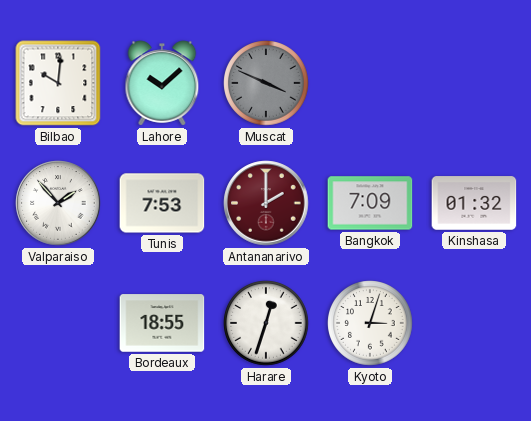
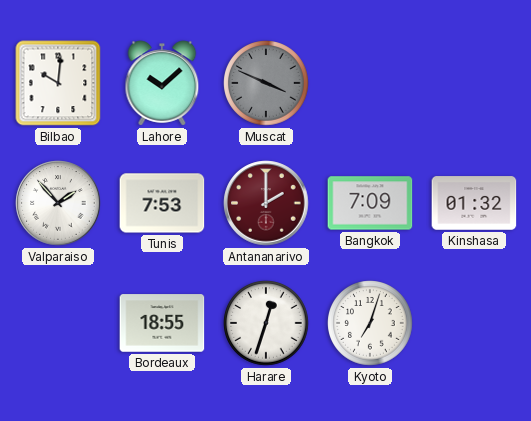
Kyoto: 3:03 -> 7:03 (370, 323)
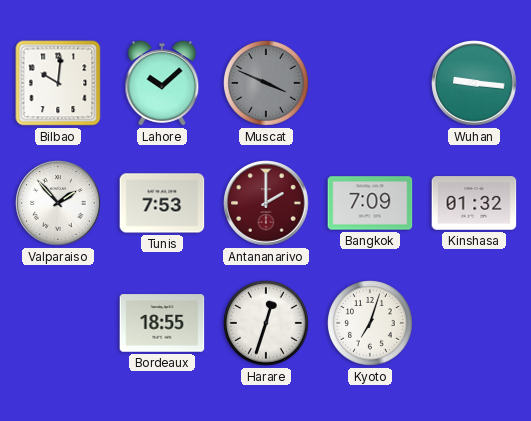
Wuhan: none -> 9:16 (474, 83)
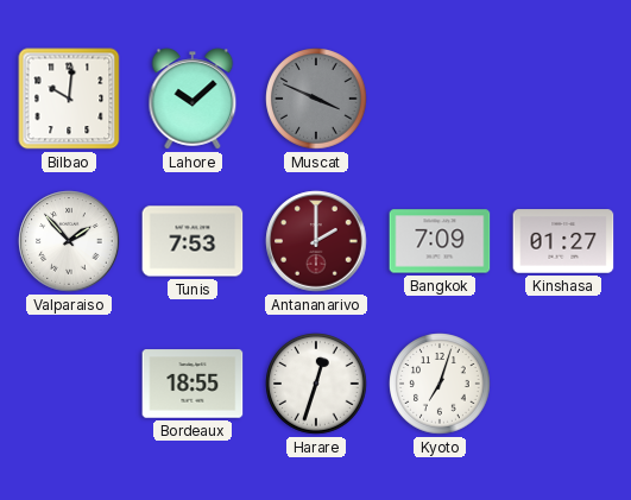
Wuhan: 9:16 -> none (474, 83)
Kinshasa: 01:32 -> 01:27 (563, 241)
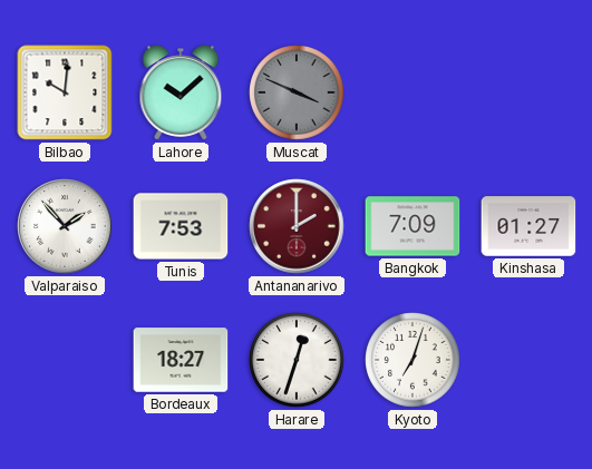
Bordeaux: 18:55 -> 18:27 (181, 360)
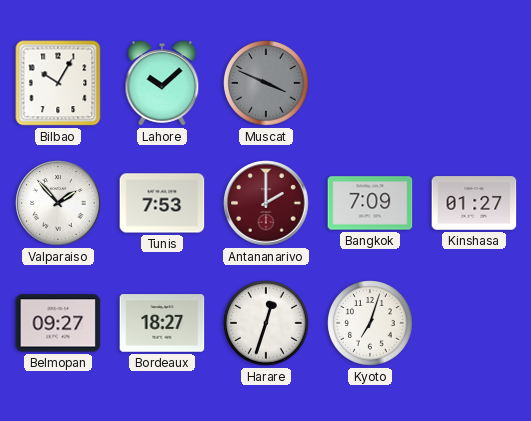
Bilbao: 10:01 -> 10:05 (58, 83)
Belmopan: none -> 09:27 (58, 323)
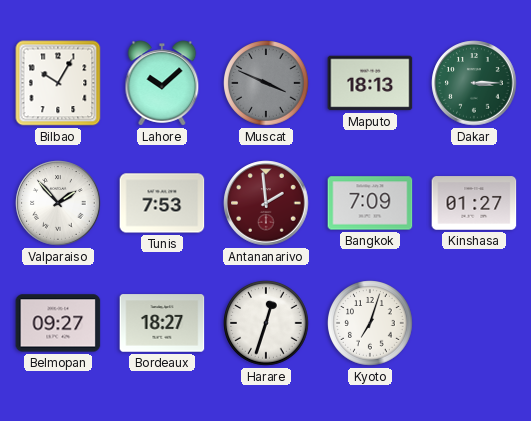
Maputo: none -> 18:13 (370, 83)
Dakar: none -> 3:15 (474, 83)
Antananarivo: 2:00 -> 1:59 (266, 203)
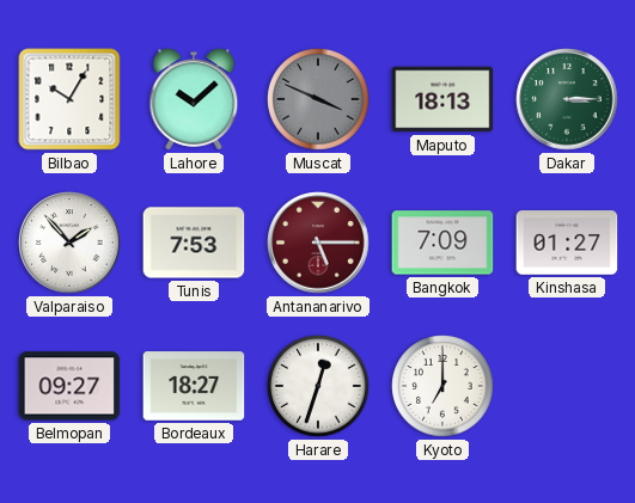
Antananarivo: 1:59 -> 5:15 (318, 243)
Kyoto: 7:03 -> 7:00 (442, 386)
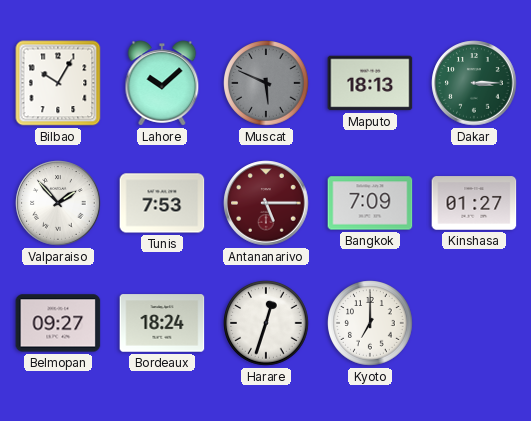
Muscat: 3:49 -> 5:49 (266, 83)
Bordeaux: 18:27 -> 18:24 (162, 323)
